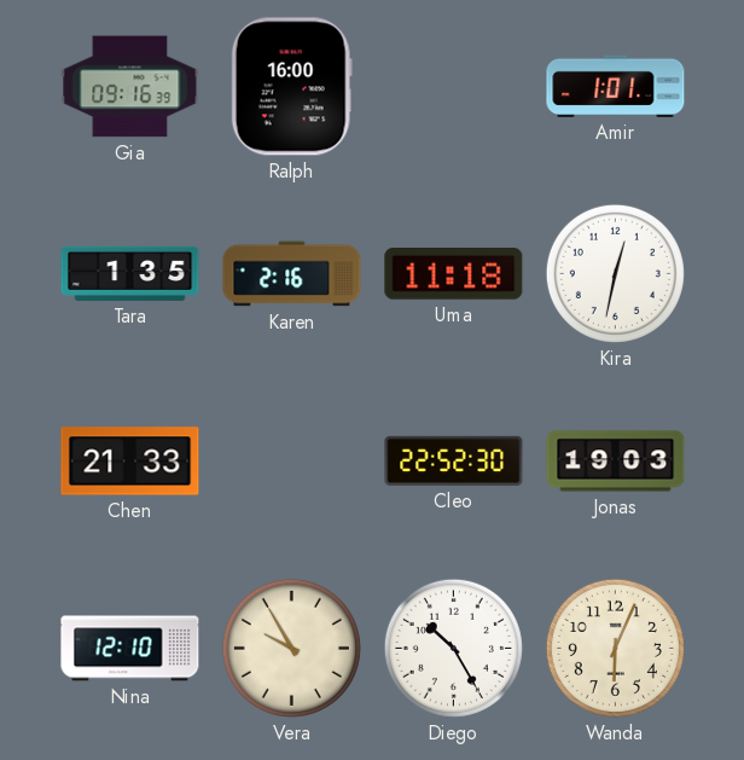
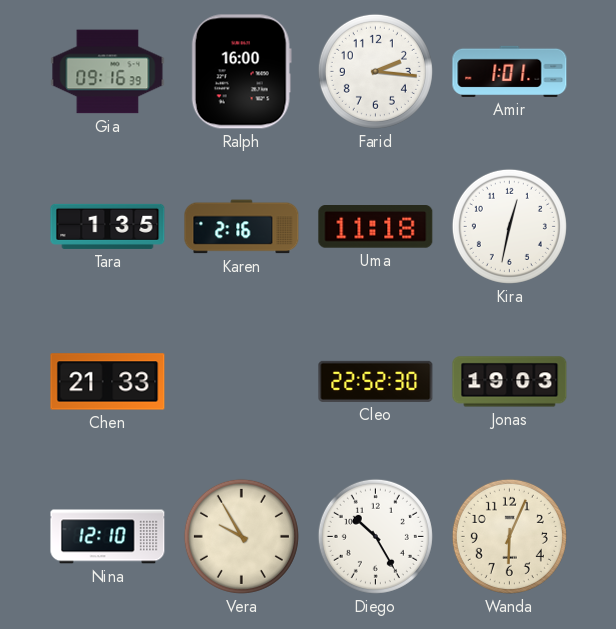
Farid: none -> 2:16 (375, 71)
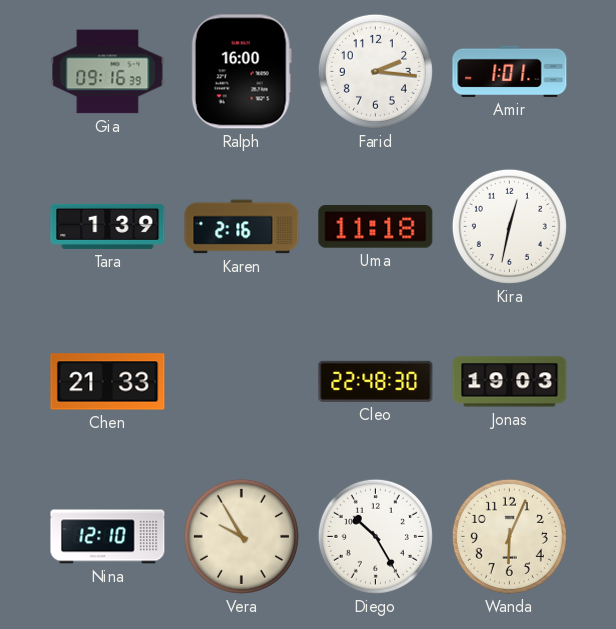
Tara: 1:35 -> 1:39 (108, 226)
Cleo: 22:52 -> 22:48 (376, 381)
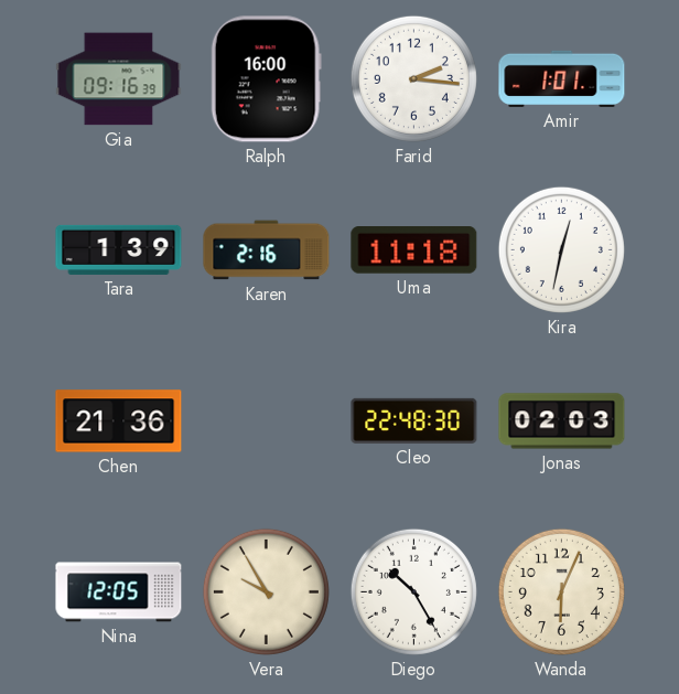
Chen: 21:33 -> 21:36 (119, 421)
Jonas: 19:03 -> 02:03 (562, 421)
Nina: 12:10 -> 12:05 (119, 592)
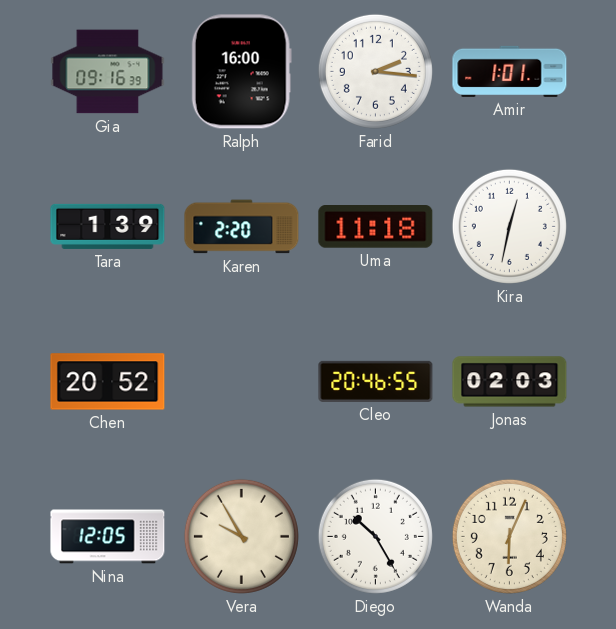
Karen: 2:16 -> 2:20 (242, 227)
Chen: 21:36 -> 20:52 (108, 382)
Cleo: 22:48 -> 20:46 (376, 381)
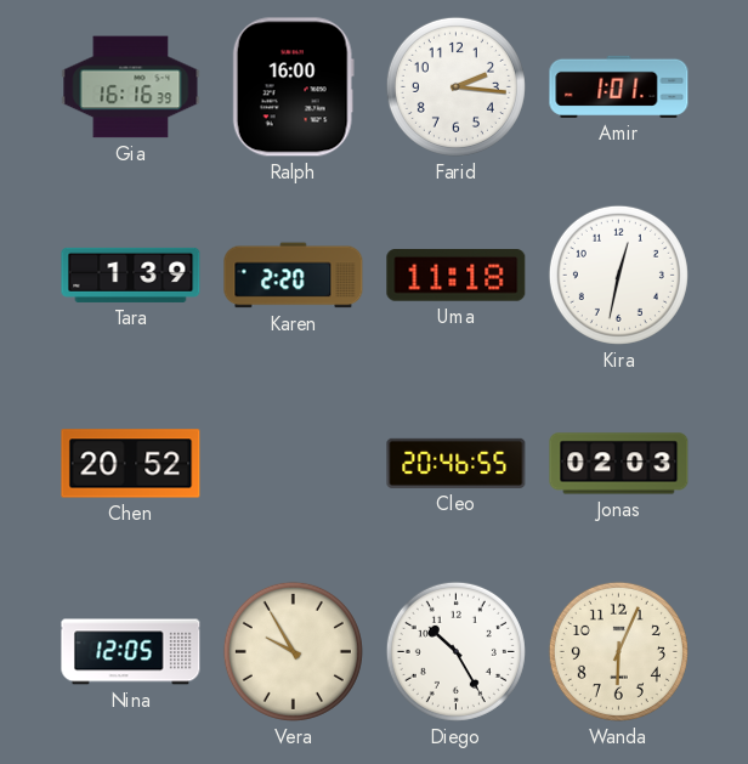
Gia: 09:16 -> 16:16 (131, 87)
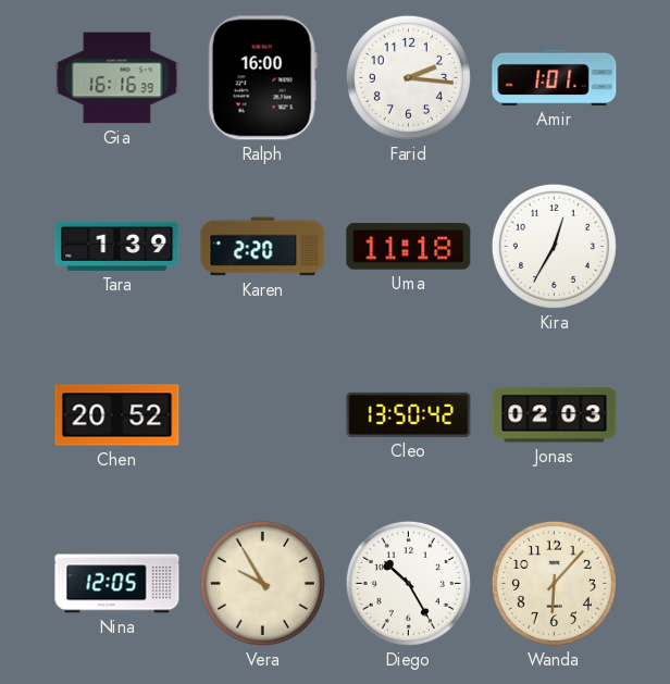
Kira: 12:32 -> 12:35 (554, 246)
Cleo: 20:46 -> 13:50 (409, 414)
Wanda: 6:04 -> 6:07 (554, 583)
